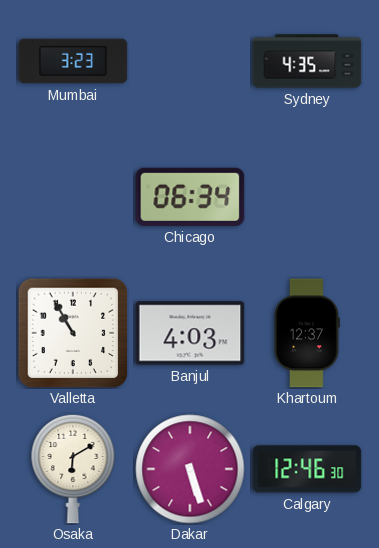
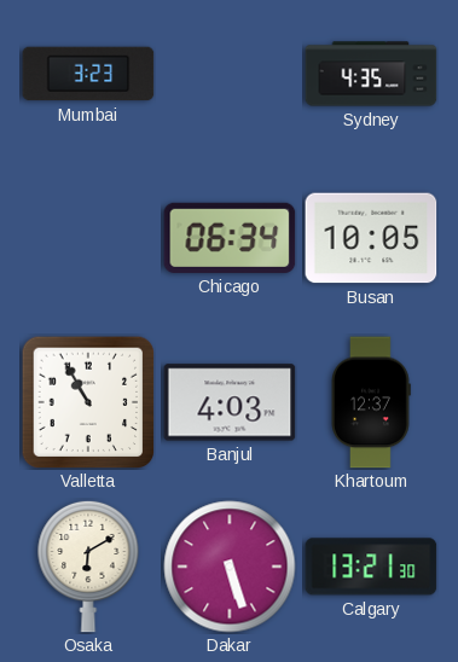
Busan: none -> 10:05 (371, 238)
Calgary: 12:46 -> 13:21 (371, 567)
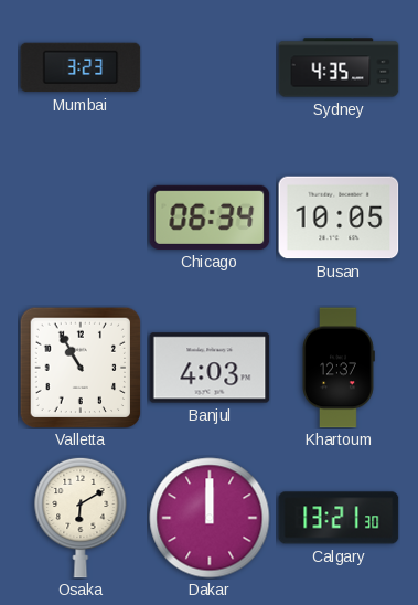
Dakar: 5:27 -> 12:00 (210, 518)
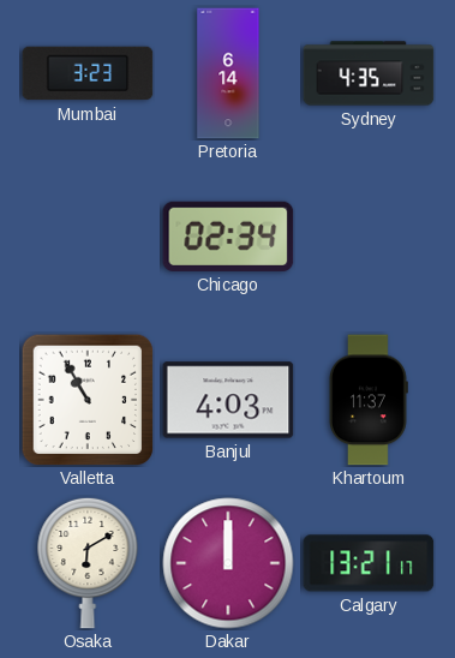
Pretoria: none -> 6:14 (228, 73)
Chicago: 06:34 -> 02:34 (228, 237)
Busan: 10:05 -> none (339, 217)
Khartoum: 12:37 -> 11:37 (369, 400)
Calgary: 13:21:30 -> 13:21:17 (369, 563)
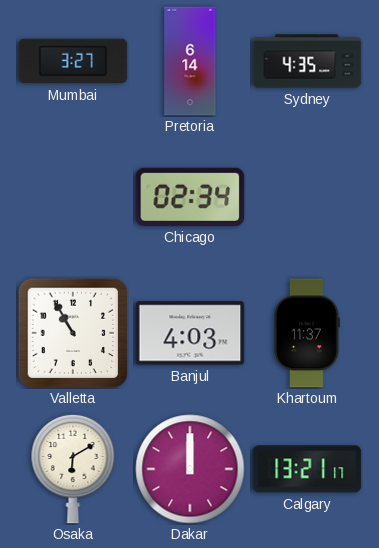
Mumbai: 3:23 -> 3:27 (73, 61)
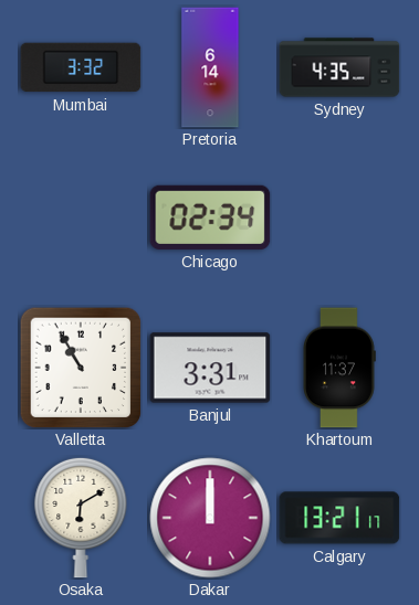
Mumbai: 3:27 -> 3:32 (81, 67)
Banjul: 4:03 -> 3:31 (210, 368)
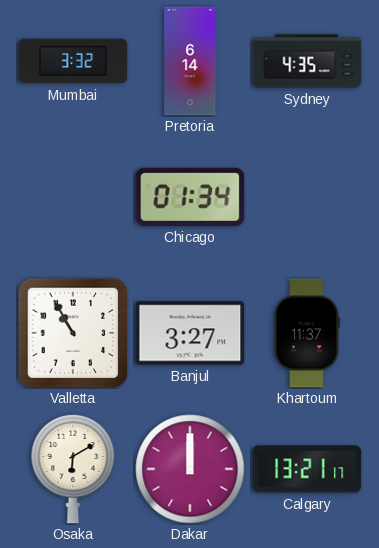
Chicago: 02:34 -> 01:34 (190, 197)
Banjul: 3:31 -> 3:27 (190, 333)
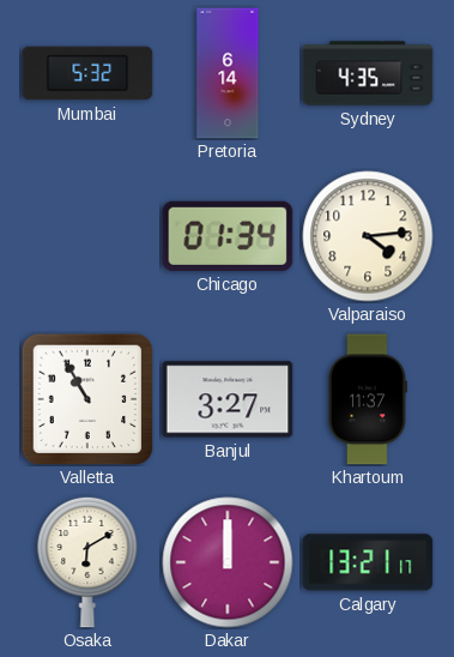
Mumbai: 3:32 -> 5:32 (87, 73)
Valparaiso: none -> 4:14 (368, 236)
